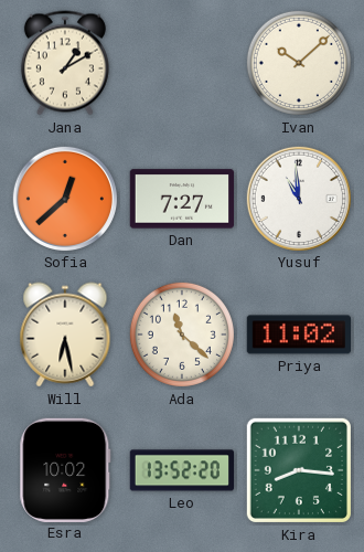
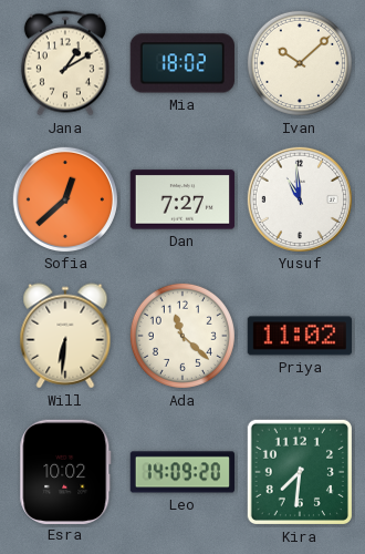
Mia: none -> 18:02 (182, 63)
Will: 6:28 -> 6:31 (65, 336)
Leo: 13:52 -> 14:09 (181, 472)
Kira: 8:16 -> 7:31 (300, 472)
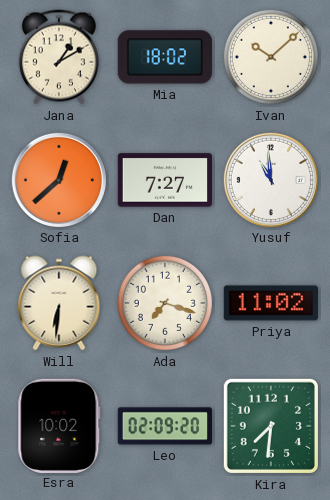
Ada: 11:22 -> 7:18 (165, 303)
Leo: 14:09 -> 02:09 (164, 426)
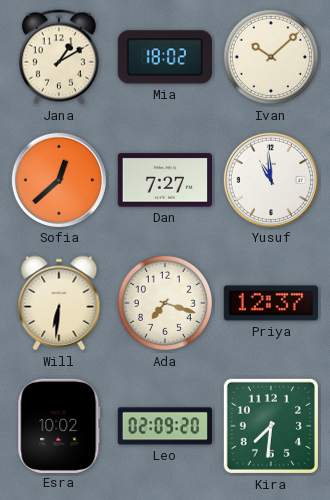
Priya: 11:02 -> 12:37 (270, 303)
